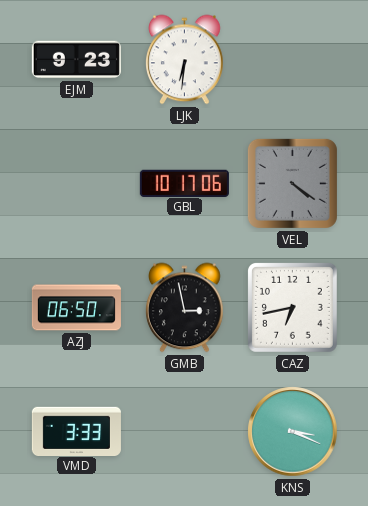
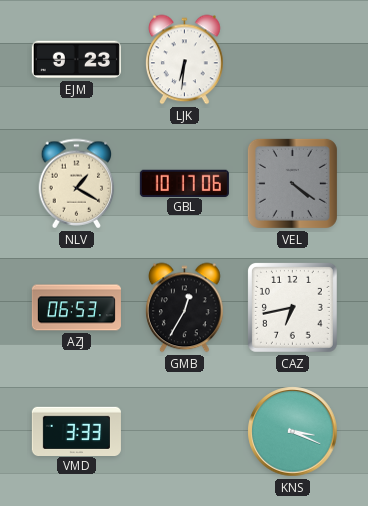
NLV: none -> 1:20 (77, 184)
AZJ: 06:50 -> 06:53 (76, 308)
GMB: 2:58 -> 12:35 (185, 308)
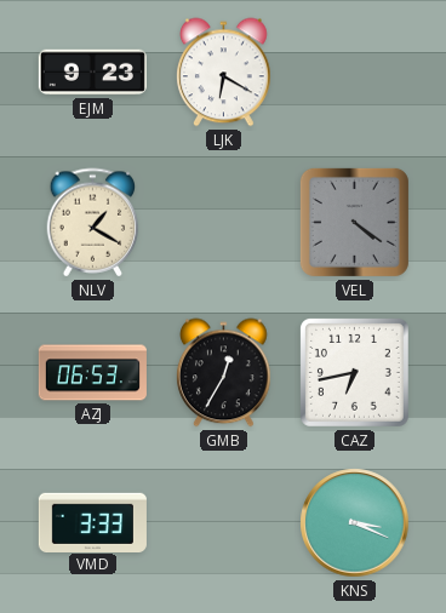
LJK: 6:31 -> 6:20 (224, 73)
GBL: 10:17 -> none (184, 183)
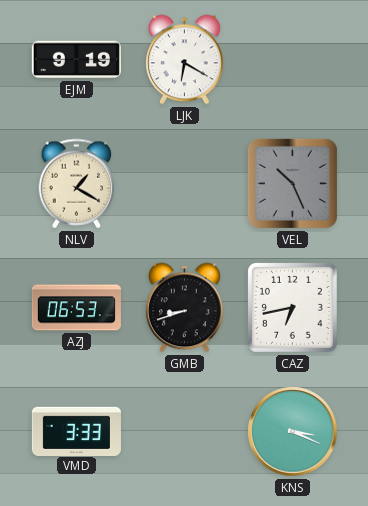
EJM: 9:23 -> 9:19 (76, 60)
VEL: 4:21 -> 10:26 (292, 183)
GMB: 12:35 -> 8:42 (185, 308)
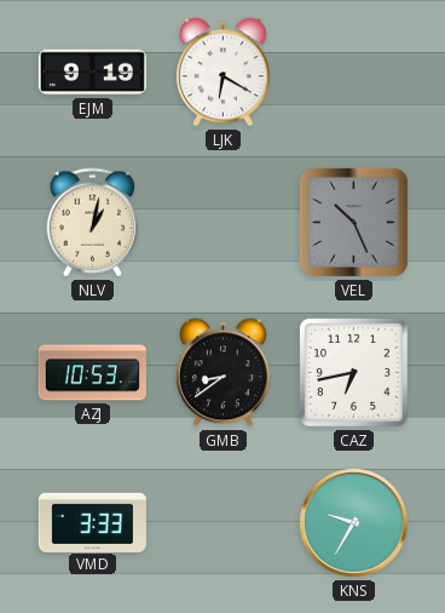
NLV: 1:20 -> 1:02 (93, 223)
AZJ: 06:53 -> 10:53 (92, 373)
GMB: 8:42 -> 8:39 (224, 373)
KNS: 3:19 -> 9:35 (354, 523)
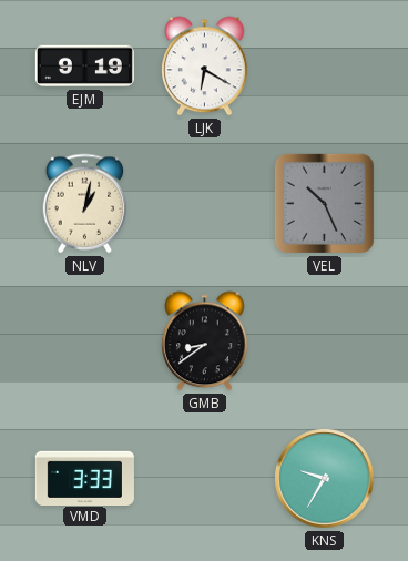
AZJ: 10:53 -> none (92, 373)
CAZ: 6:43 -> none (353, 372)
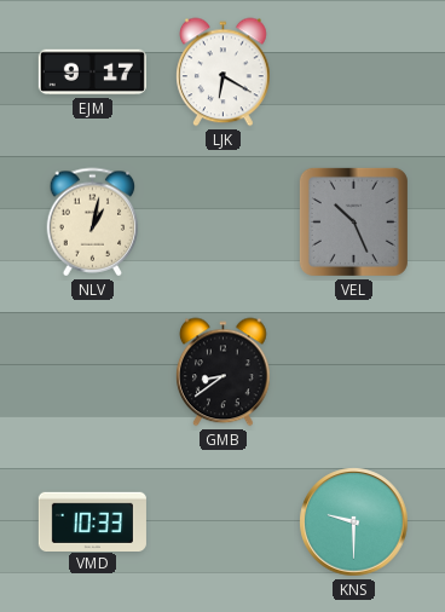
EJM: 9:19 -> 9:17 (92, 73)
VMD: 3:33 -> 10:33 (92, 521)
KNS: 9:35 -> 9:30 (354, 522)
